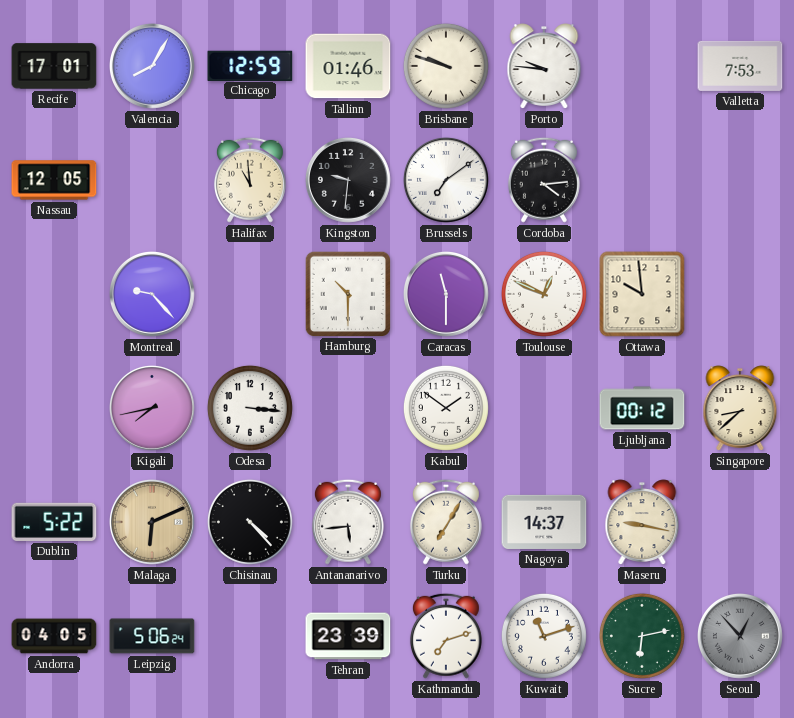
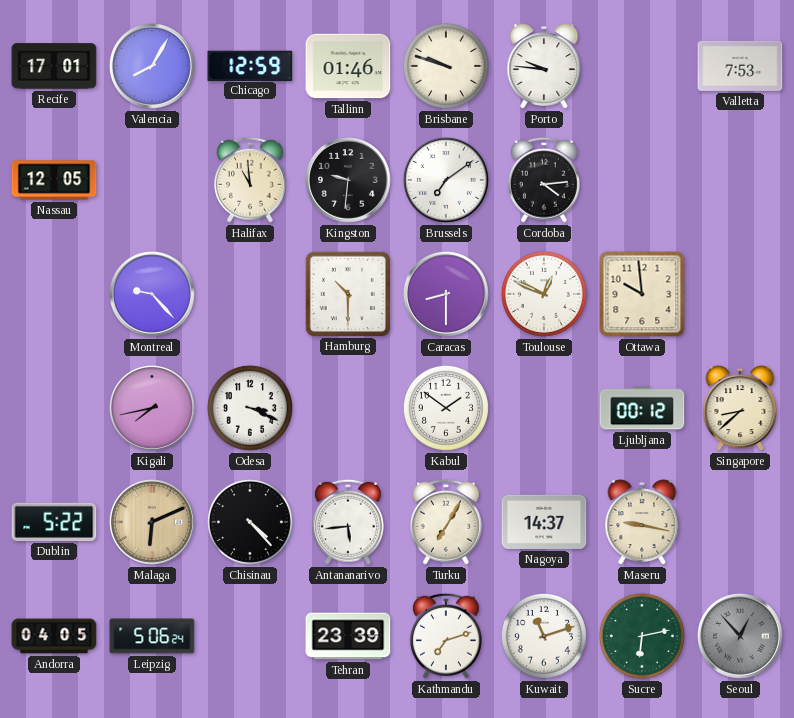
Caracas: 11:30 -> 8:30 (447, 295)
Odesa: 3:16 -> 3:19 (250, 408)
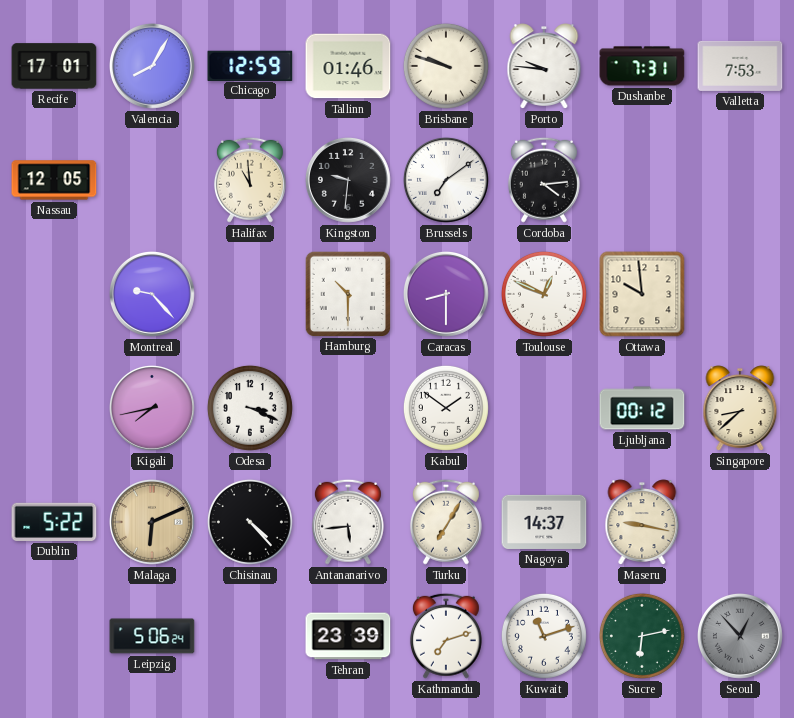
Dushanbe: none -> 7:31 (642, 66)
Andorra: 04:05 -> none (54, 636)
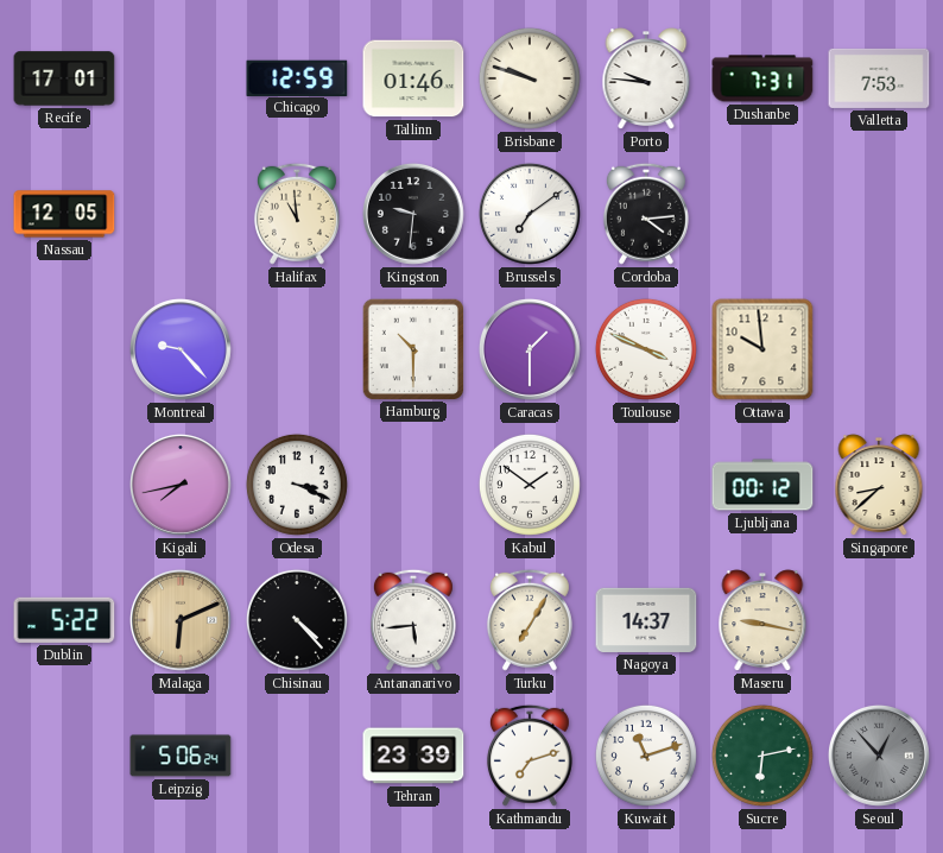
Valencia: 8:05 -> none (153, 67)
Caracas: 8:30 -> 1:30 (531, 350)
Toulouse: 12:49 -> 3:49 (646, 349)
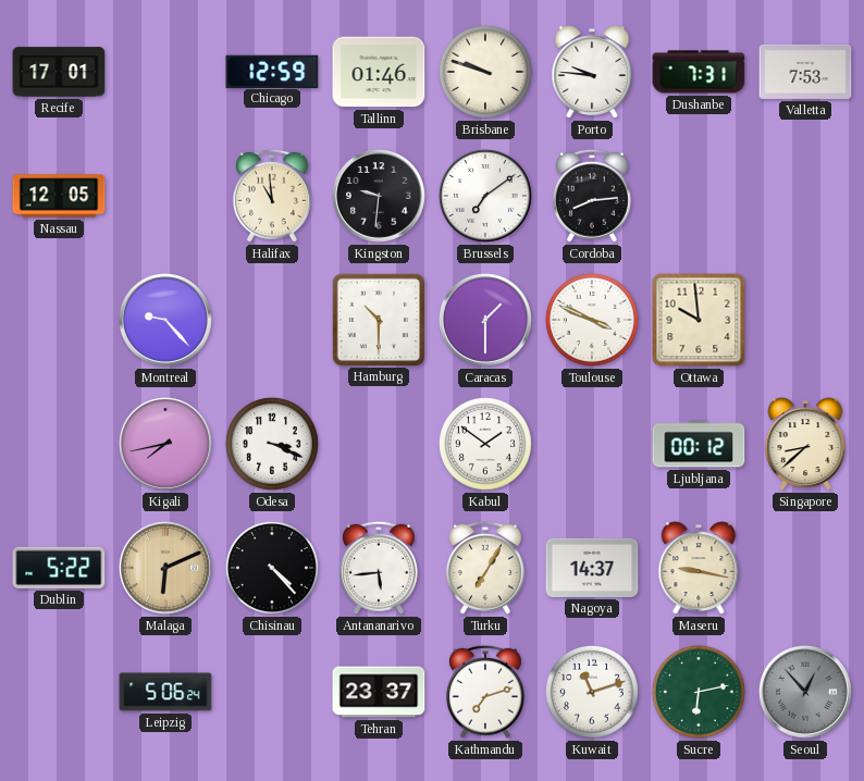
Cordoba: 4:14 -> 8:14 (592, 196)
Tehran: 23:39 -> 23:37 (379, 692)
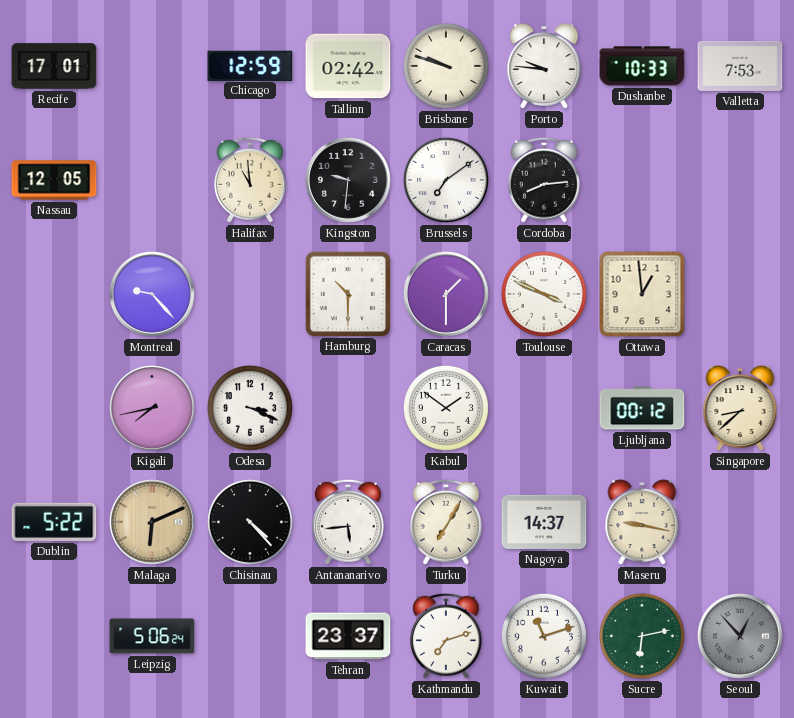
Tallinn: 01:46 -> 02:42 (348, 66)
Dushanbe: 7:31 -> 10:33 (642, 66)
Ottawa: 9:59 -> 12:59 (642, 294)
